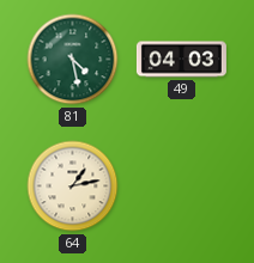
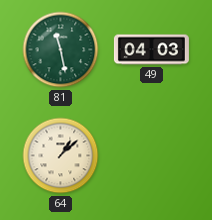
81: 4:28 -> 11:28 (61, 50)
64: 1:13 -> 1:08 (61, 156)
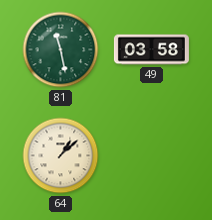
49: 04:03 -> 03:58 (151, 50)
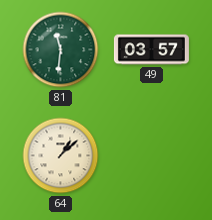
81: 11:28 -> 11:31 (61, 50)
49: 03:58 -> 03:57 (151, 50)
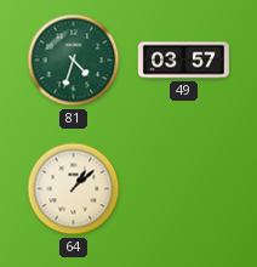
81: 11:31 -> 4:33 (74, 61)
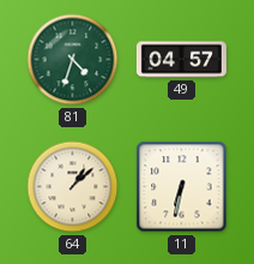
49: 03:57 -> 04:57 (181, 60)
11: none -> 6:32 (182, 187)
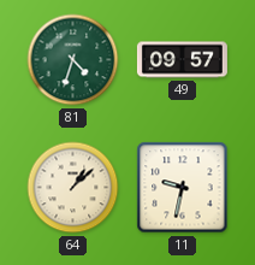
49: 04:57 -> 09:57 (182, 60)
11: 6:32 -> 9:32 (183, 188)
